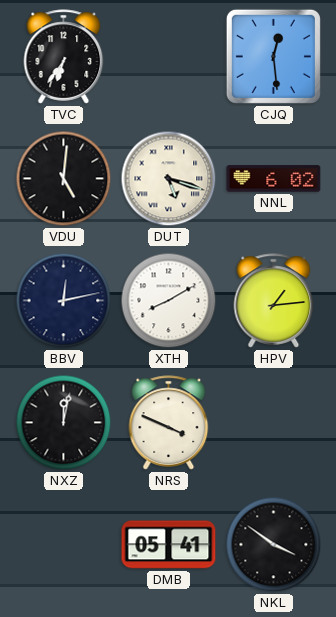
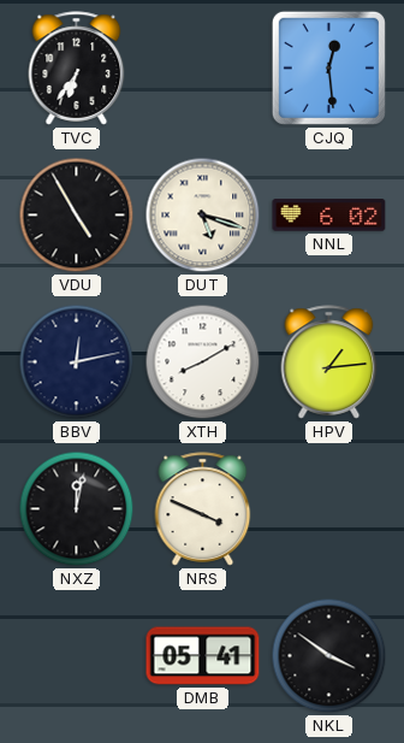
VDU: 5:01 -> 4:55 (77, 216)
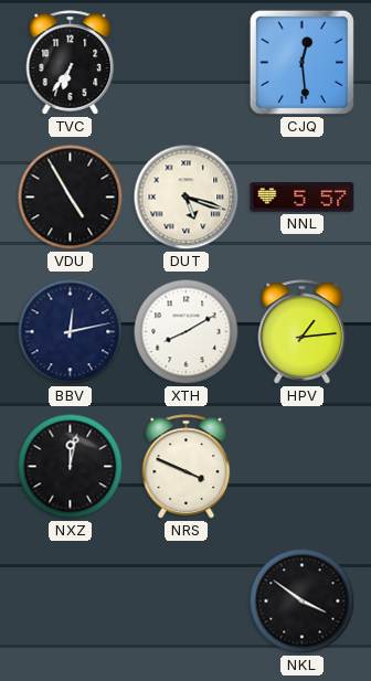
NNL: 6:02 -> 5:57 (303, 198)
DMB: 05:41 -> none (203, 656)
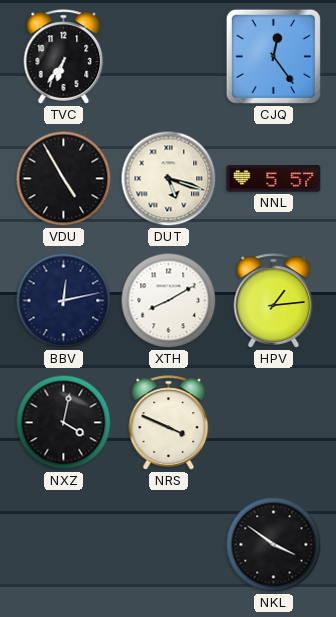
CJQ: 12:29 -> 12:24 (273, 56)
NXZ: 12:02 -> 4:02 (64, 423)
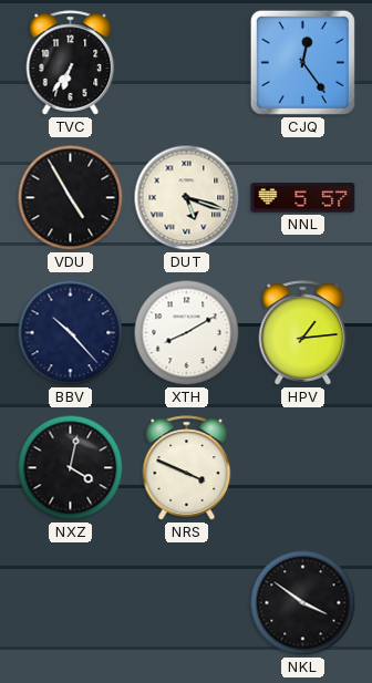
BBV: 12:13 -> 10:23 (71, 333)
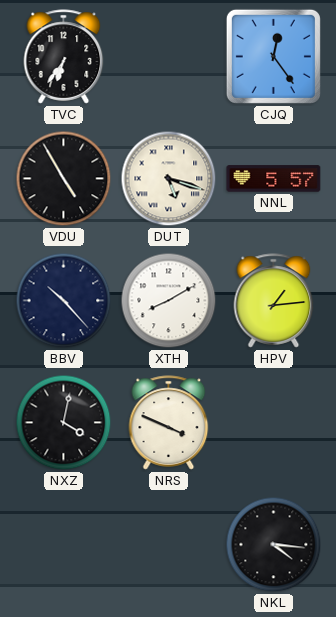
NKL: 3:51 -> 4:16 (274, 545)
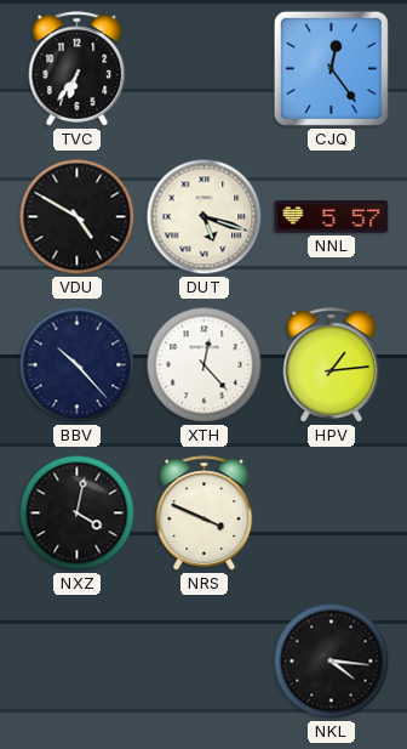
VDU: 4:55 -> 4:50 (78, 217)
XTH: 8:10 -> 12:23 (205, 365)
